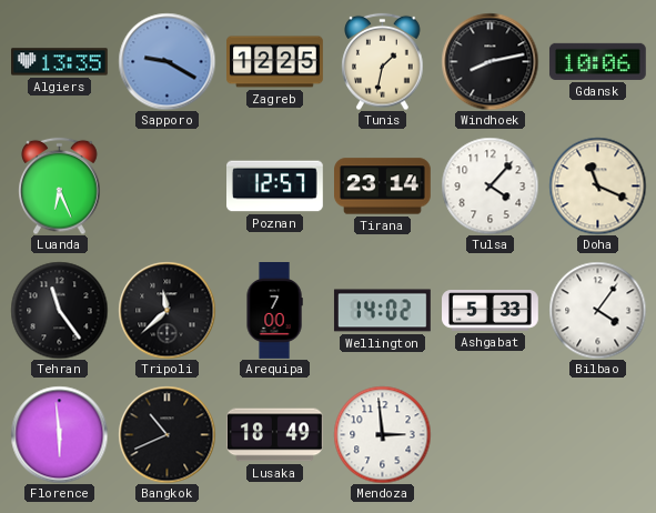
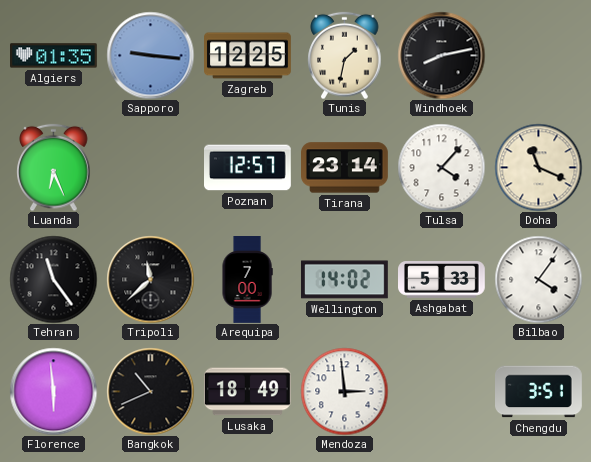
Algiers: 13:35 -> 01:35 (54, 56)
Sapporo: 9:20 -> 9:16 (150, 55)
Gdansk: 10:06 -> none (597, 61)
Chengdu: none -> 3:51 (539, 392)
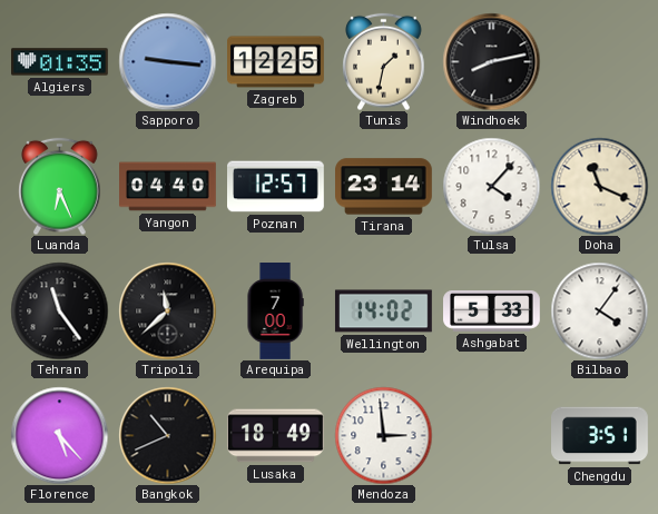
Yangon: none -> 04:40 (168, 187)
Florence: 5:59 -> 5:23 (59, 435)
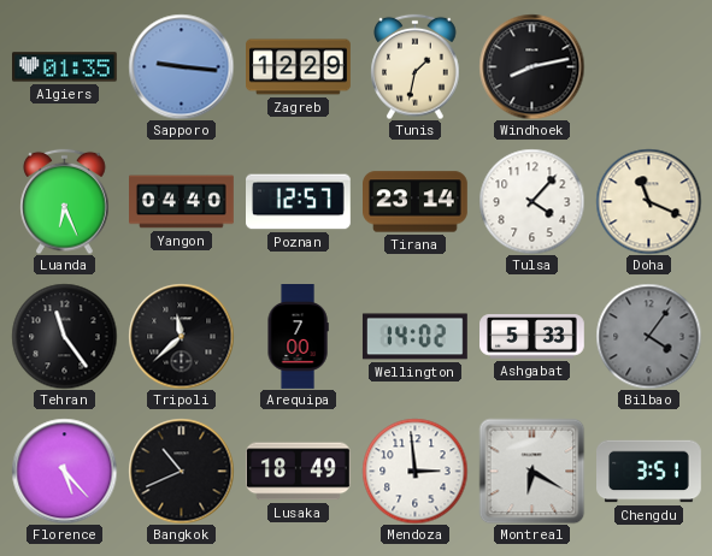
Zagreb: 12:25 -> 12:29 (299, 67)
Bilbao dial: white -> grey (648, 336)
Montreal: none -> 6:20 (531, 471)
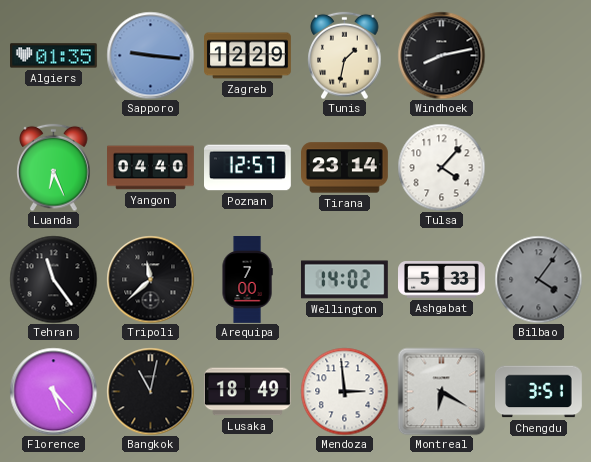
Doha: 11:19 -> none (648, 201)
Bangkok: 10:41 -> 11:02 (150, 391)
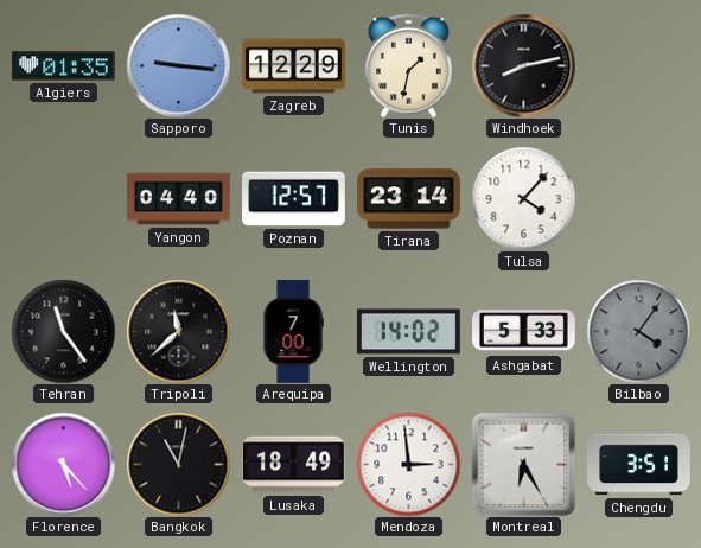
Luanda: 6:26 -> none (54, 167)
Montreal: 6:20 -> 6:25 (523, 464)
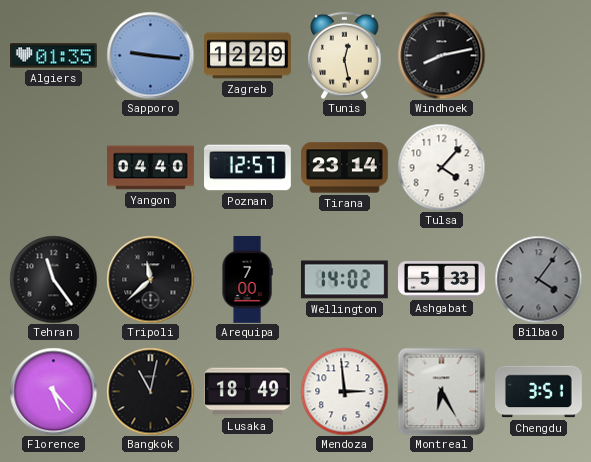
Tunis: 1:32 -> 12:28 (345, 55)
